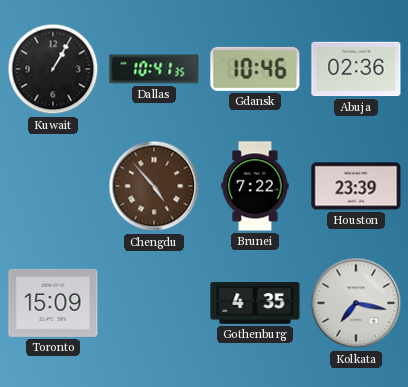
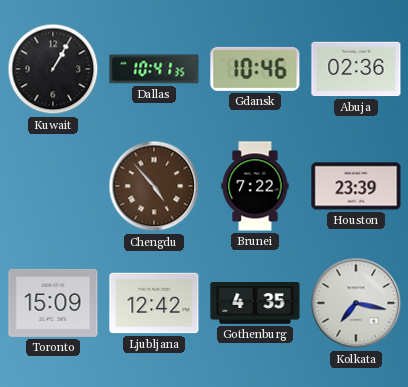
Ljubljana: none -> 12:42 (154, 303)
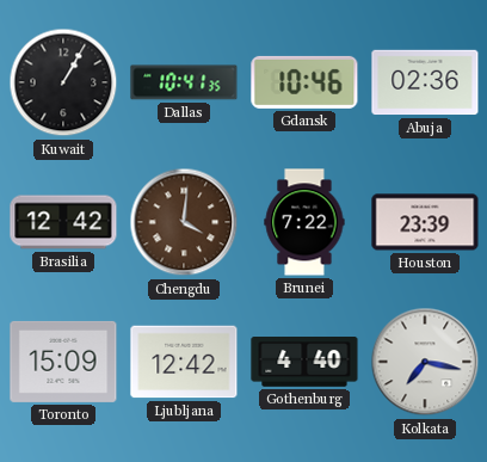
Brasilia: none -> 12:42 (63, 222)
Chengdu: 4:53 -> 4:01 (184, 222)
Gothenburg: 4:35 -> 4:40 (304, 362)
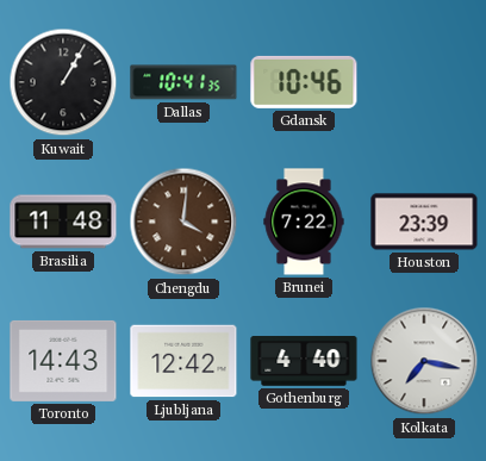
Abuja: 02:36 -> none (425, 82)
Brasilia: 12:42 -> 11:48 (63, 222)
Toronto: 15:09 -> 14:43 (63, 361)
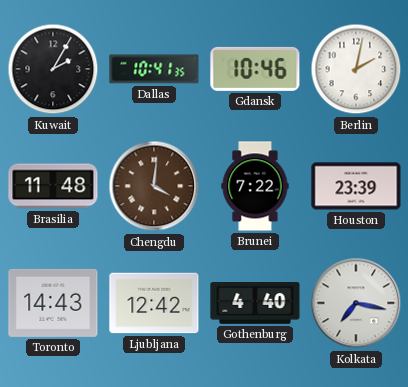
Kuwait: 1:05 -> 2:05 (53, 69)
Berlin: none -> 2:02 (356, 69)
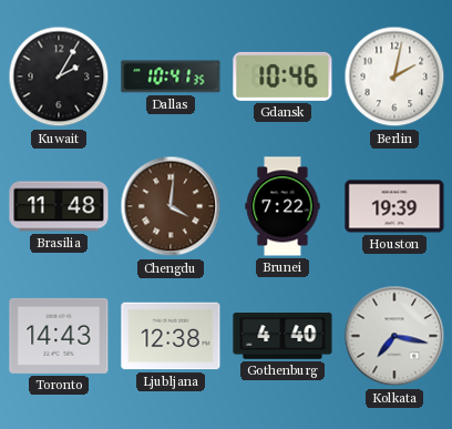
Houston: 23:39 -> 19:39 (394, 206)
Ljubljana: 12:42 -> 12:38 (171, 336)
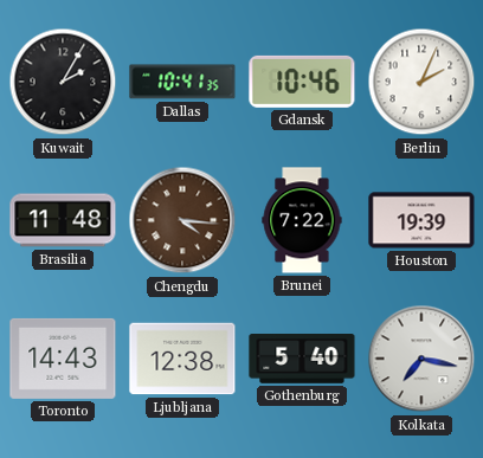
Berlin: 2:02 -> 2:04 (421, 82)
Chengdu: 4:01 -> 4:16 (182, 220)
Gothenburg: 4:40 -> 5:40 (302, 359)
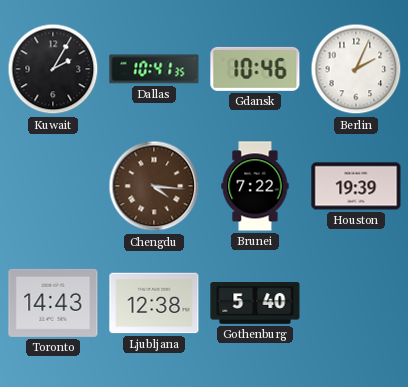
Brasilia: 11:48 -> none (63, 220)
Kolkata: 7:17 -> none (421, 359)
